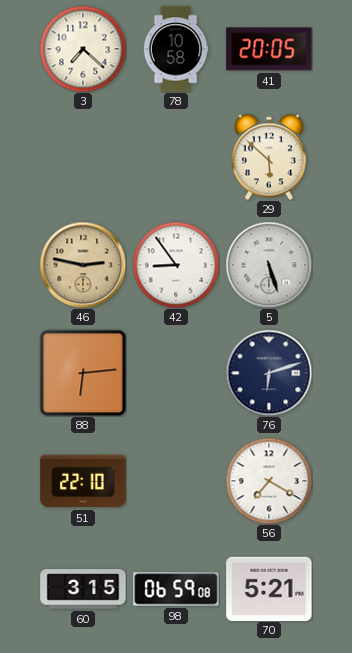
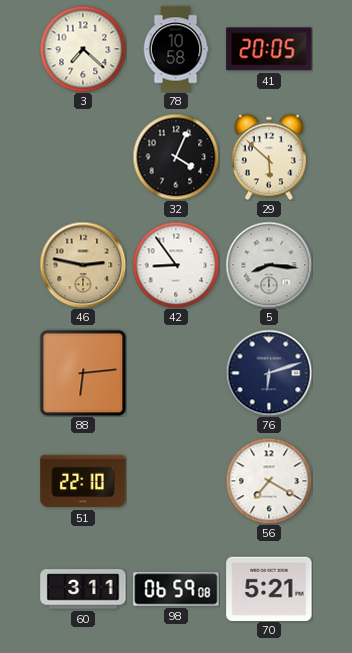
32: none -> 4:04 (176, 157)
5: 5:27 -> 8:16 (269, 265)
60: 3:15 -> 3:11 (83, 589)
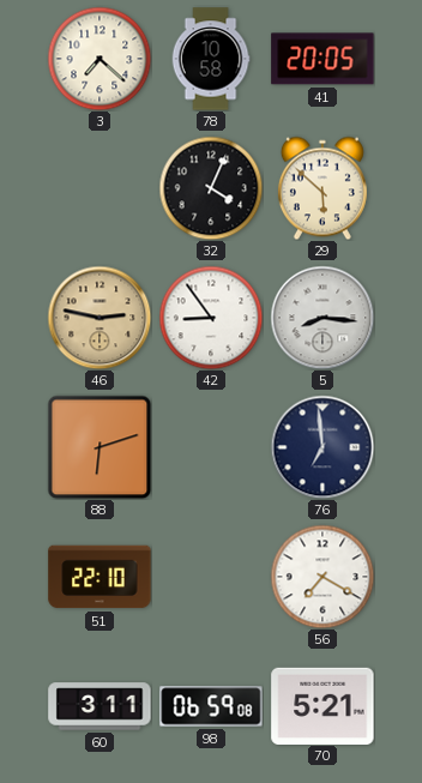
88: 6:14 -> 6:12 (100, 447)
76: 6:12 -> 6:59 (322, 447)
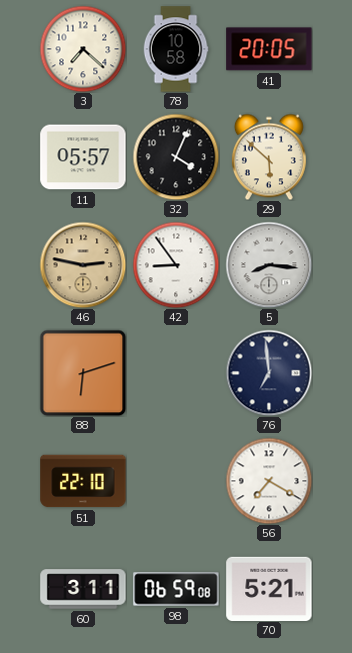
11: none -> 05:57 (83, 157)
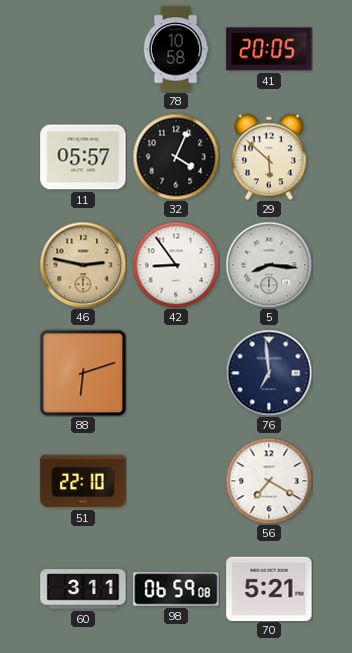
3: 7:22 -> none (83, 49)
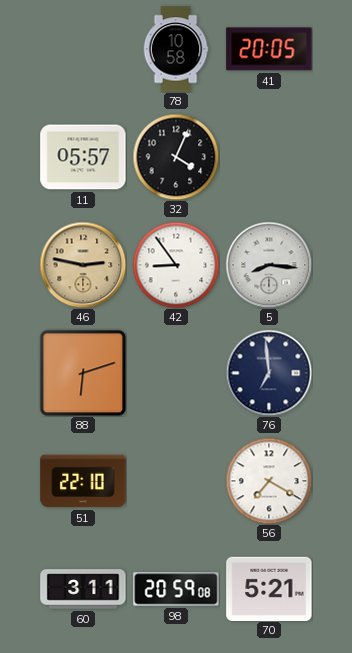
29: 5:52 -> none (269, 157)
98: 06:59 -> 20:59 (176, 589)
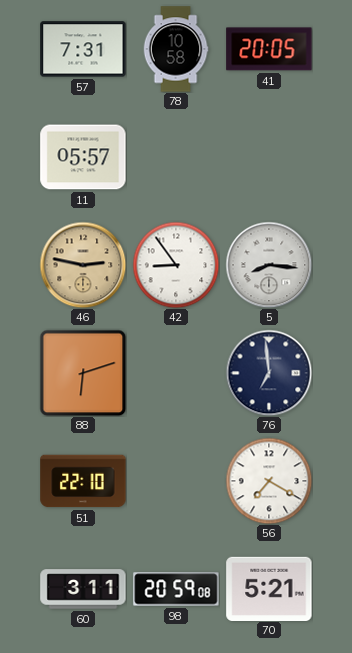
57: none -> 7:31 (83, 49)
32: 4:04 -> none (176, 157)
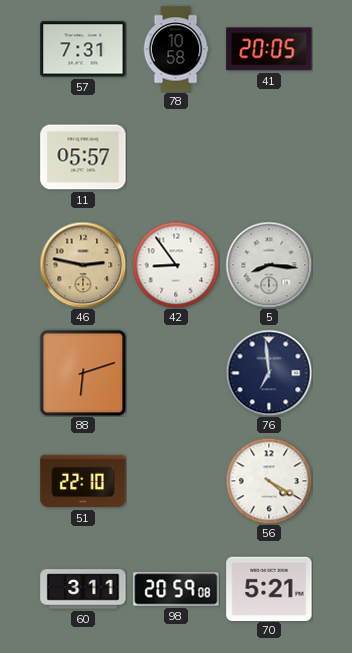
56: 7:20 -> 4:20 (269, 481)
